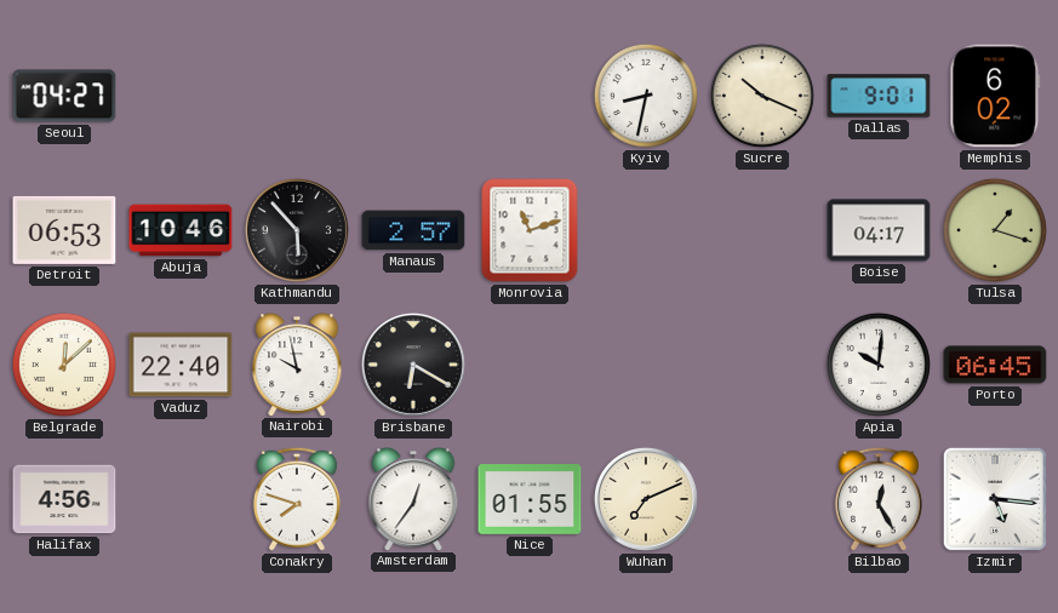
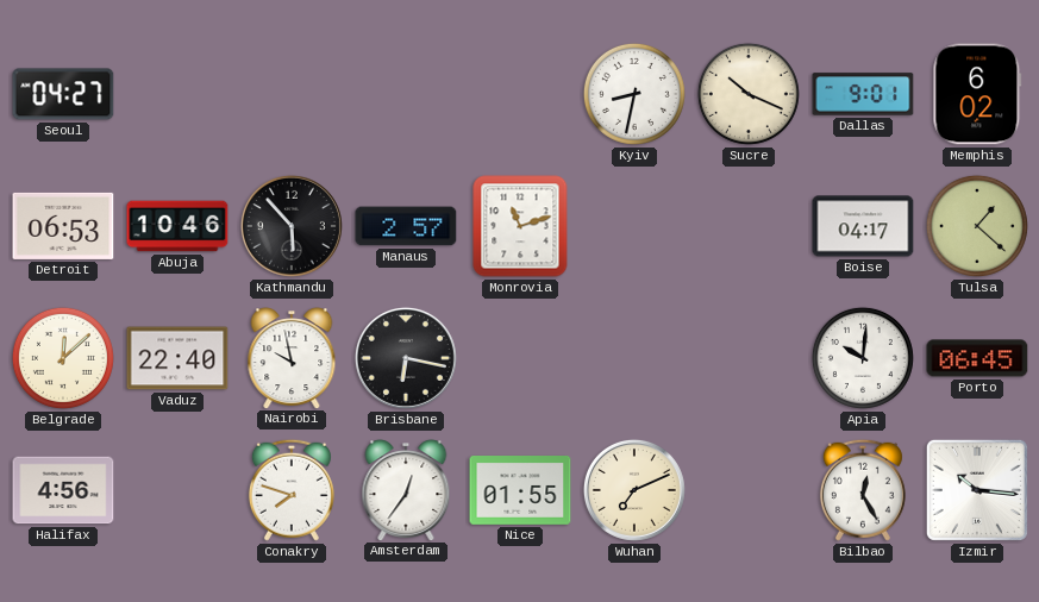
Tulsa: 1:18 -> 1:22 (977, 226)
Brisbane: 6:20 -> 6:17 (406, 358)
Izmir: 5:16 -> 10:16 (977, 490)
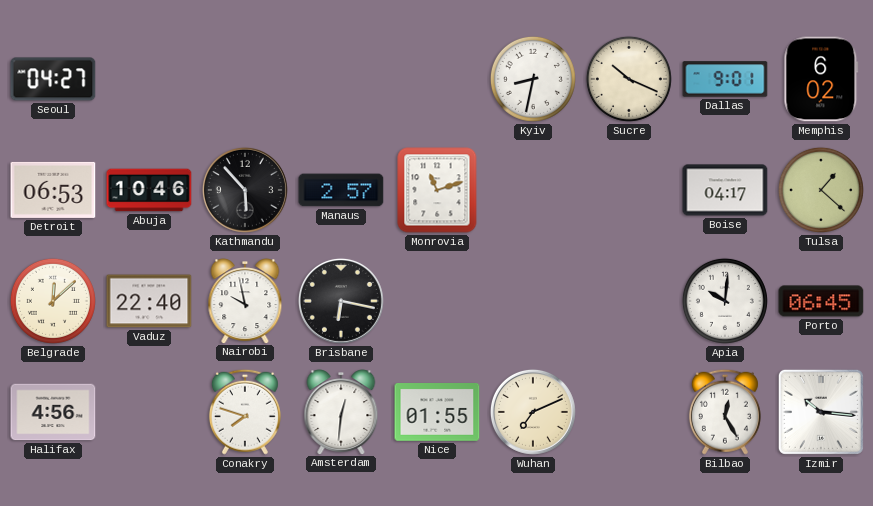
Amsterdam: 12:36 -> 12:31 (341, 412)
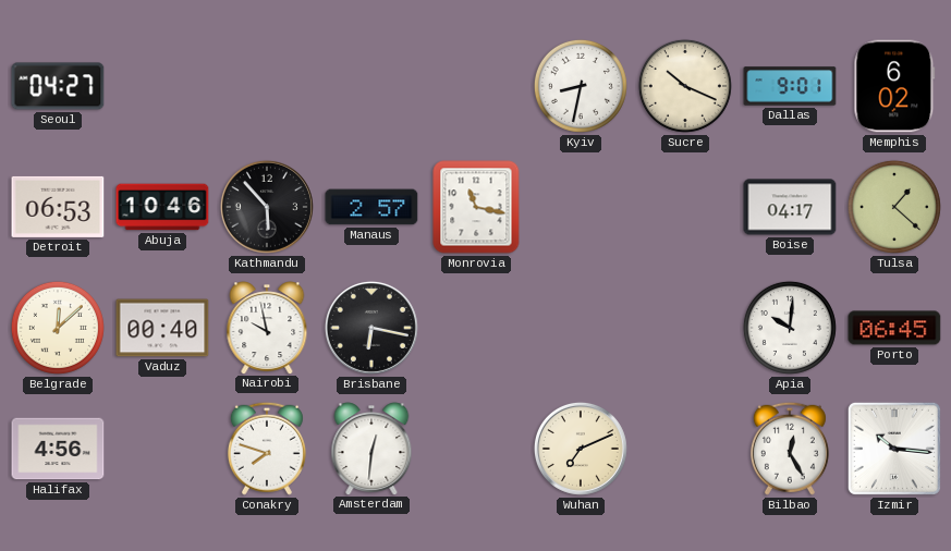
Monrovia: 11:12 -> 11:17 (476, 207)
Vaduz: 22:40 -> 00:40 (162, 328)
Nice: 01:55 -> none (437, 413)
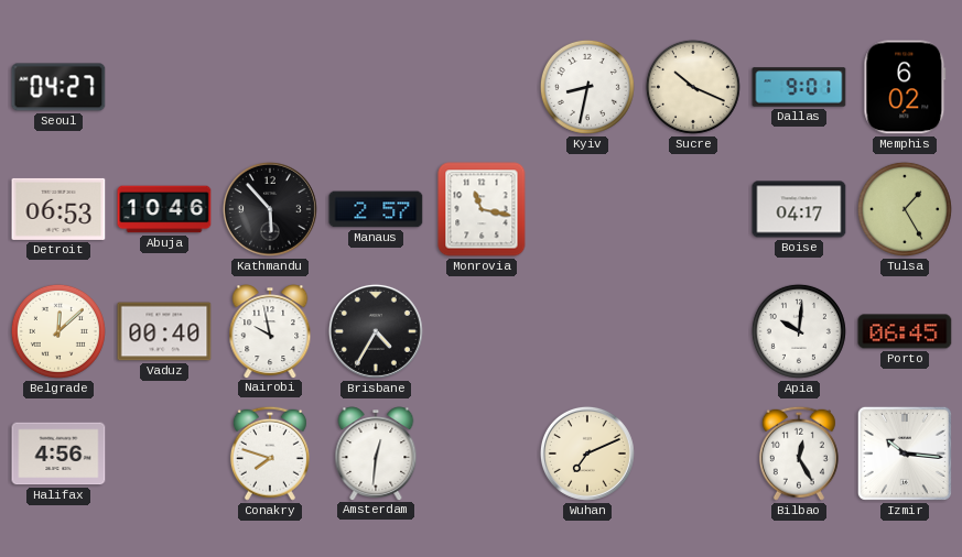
Tulsa: 1:22 -> 1:25 (905, 209)
Brisbane: 6:17 -> 4:35 (376, 331)
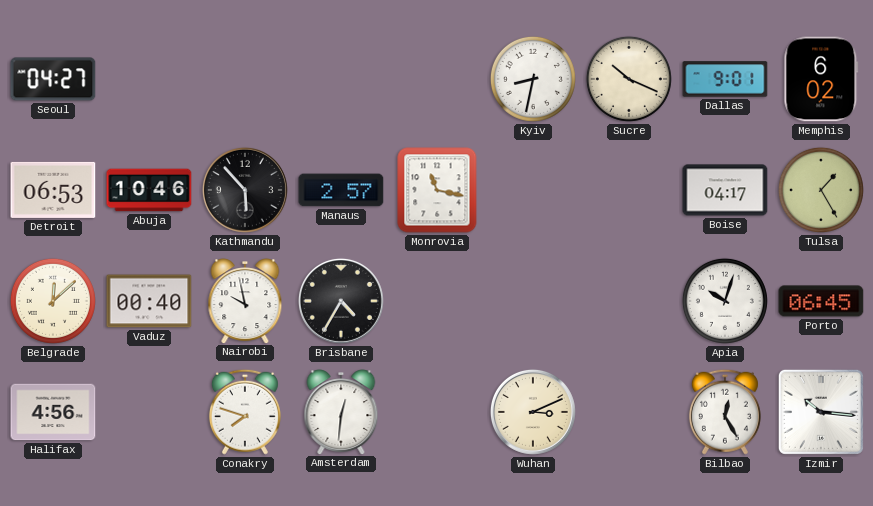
Apia: 10:01 -> 10:03 (725, 301)
Wuhan: 7:11 -> 3:11 (533, 412)
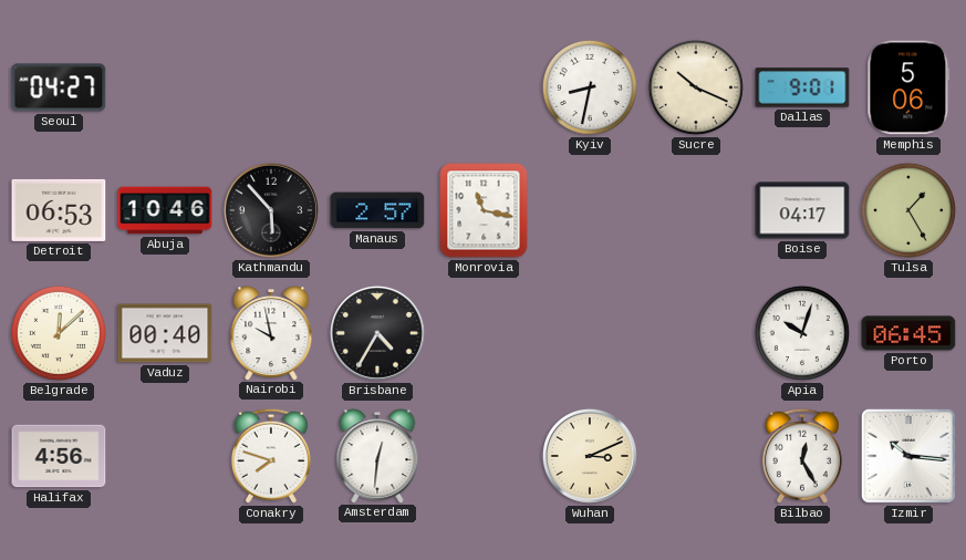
Memphis: 6:02 -> 5:06 (908, 87)
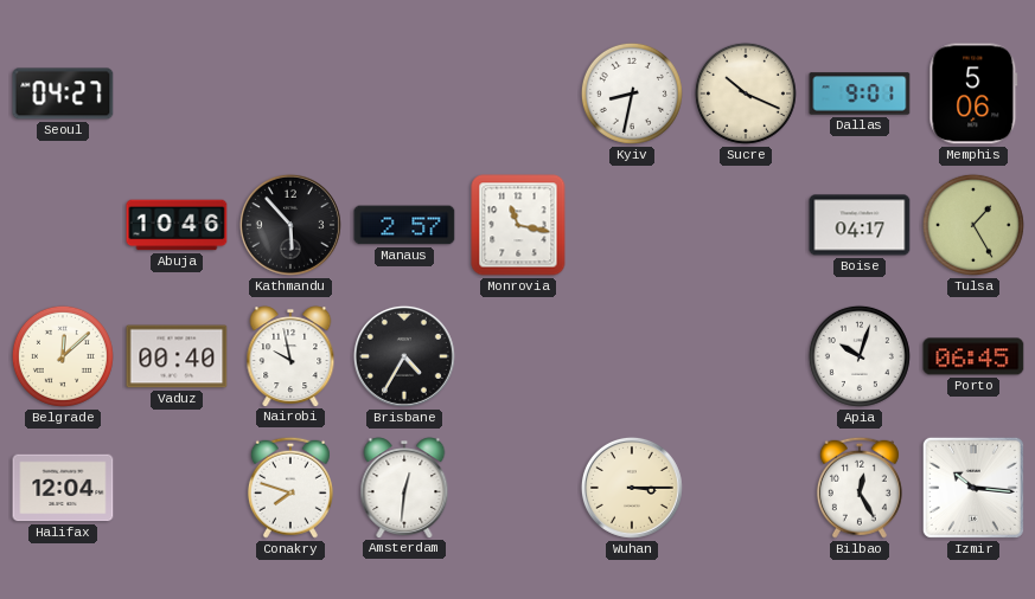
Detroit: 06:53 -> none (59, 210)
Halifax: 4:56 -> 12:04 (63, 488)
Wuhan: 3:11 -> 3:15 (632, 488)
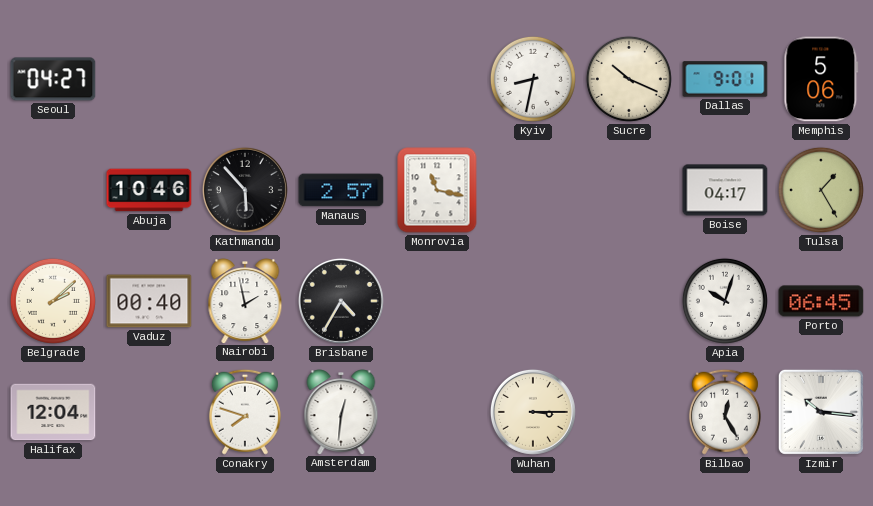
Belgrade: 12:08 -> 2:08 (53, 301)
Nairobi: 9:58 -> 1:58 (245, 301)
